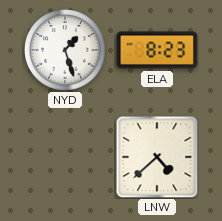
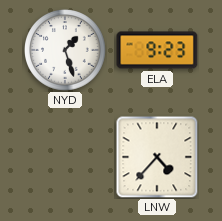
ELA: 8:23 -> 9:23 (157, 50)
LNW: 4:38 -> 4:37 (157, 157)
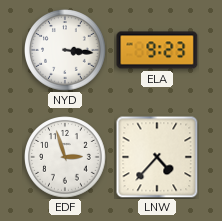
NYD: 1:27 -> 3:16 (66, 51)
EDF: none -> 2:57 (66, 158)
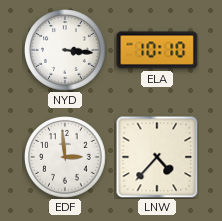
ELA: 9:23 -> 10:10 (157, 50)
EDF: 2:57 -> 2:59 (66, 158)
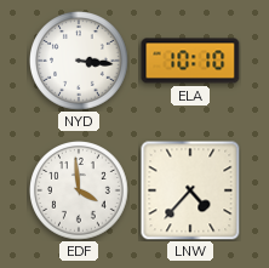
EDF: 2:59 -> 3:59 (80, 192)
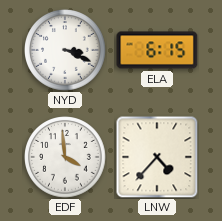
NYD: 3:16 -> 3:19 (66, 51)
ELA: 10:10 -> 6:15 (157, 50)
